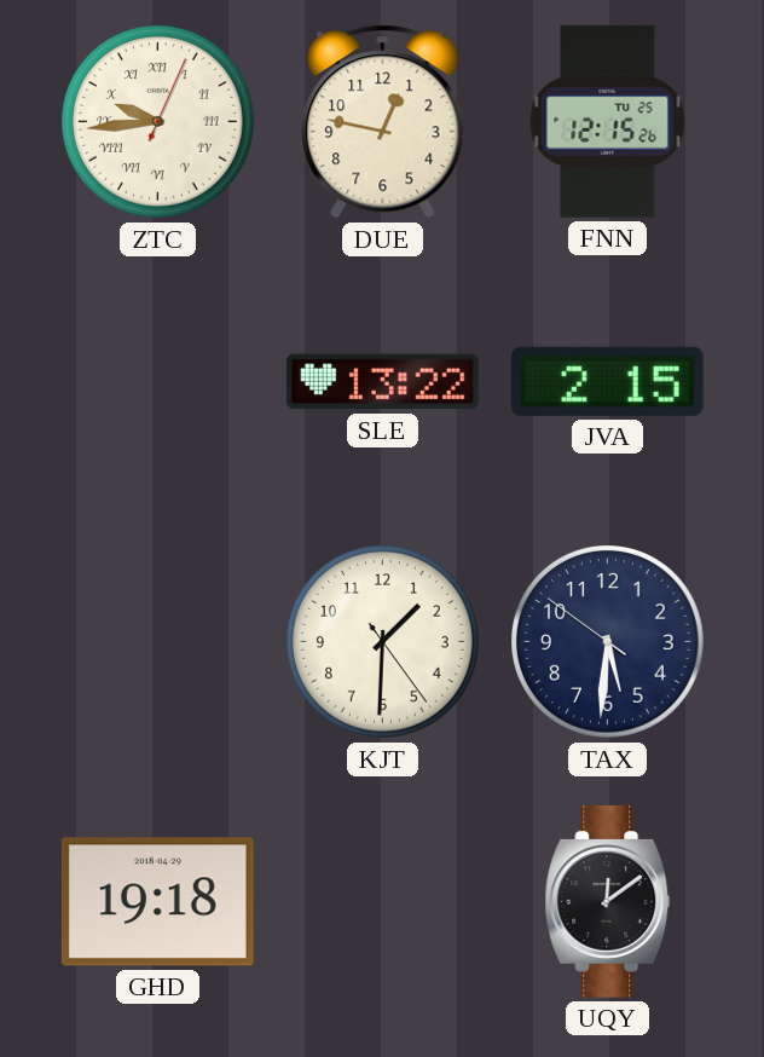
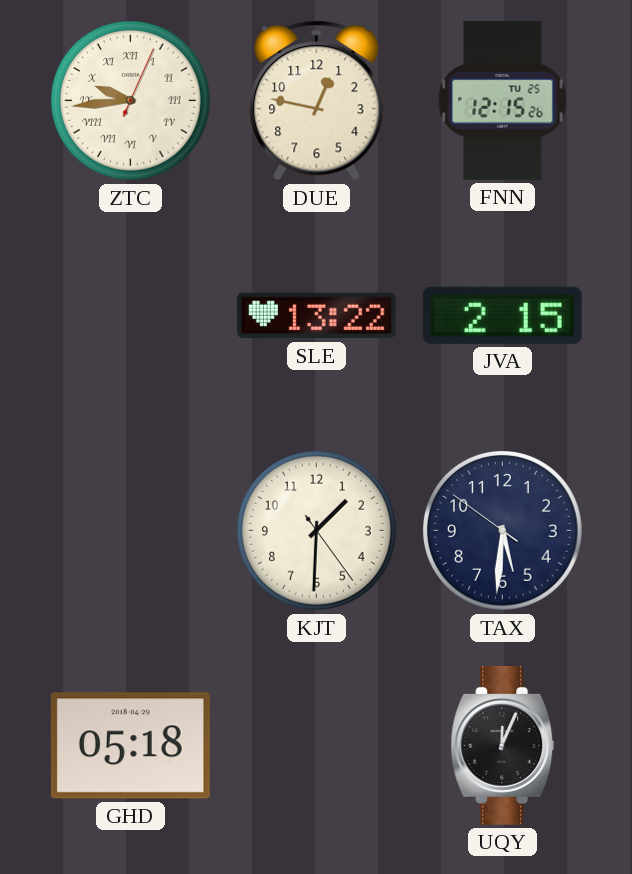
GHD: 19:18 -> 05:18 (130, 746)
UQY: 12:09 -> 12:04 (503, 745)
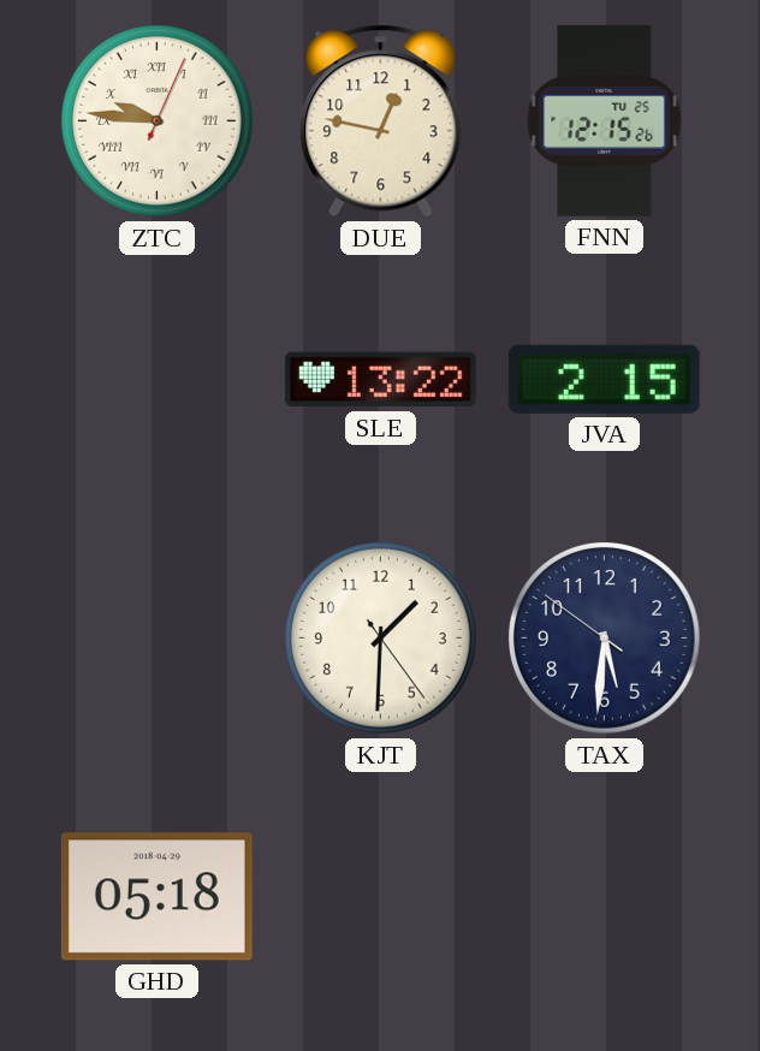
ZTC: 9:44 -> 9:46 (158, 121)
UQY: 12:04 -> none (503, 745)
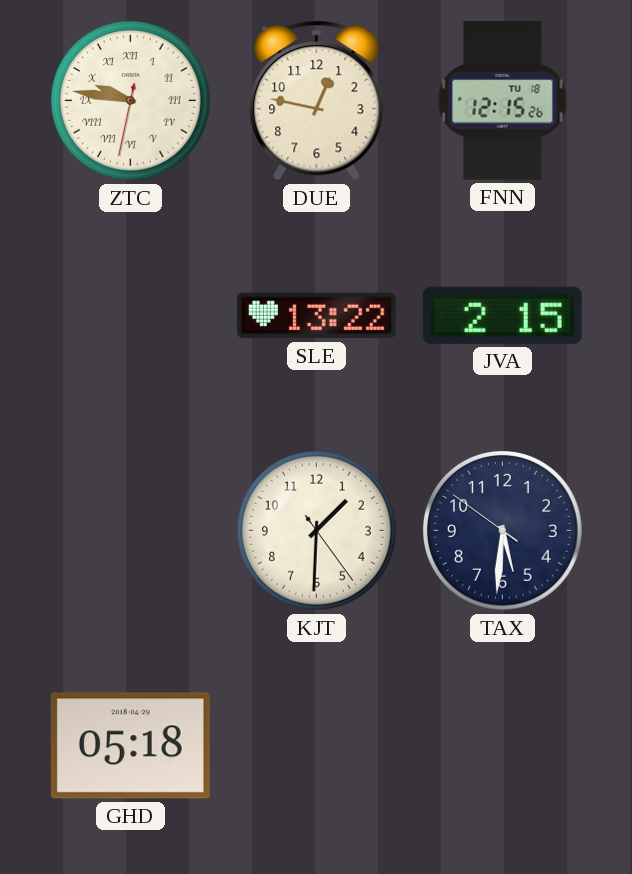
ZTC: 9:46:04 -> 9:46:32 (131, 101)
FNN date: TU 25 -> TU 18 (503, 100)
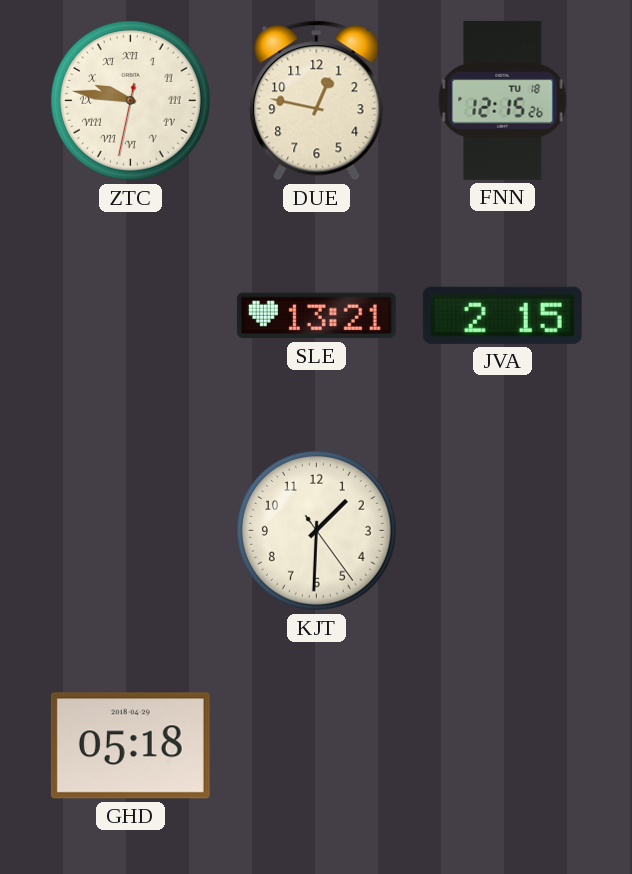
SLE: 13:22 -> 13:21 (316, 316)
TAX: 5:30 -> none (503, 531)
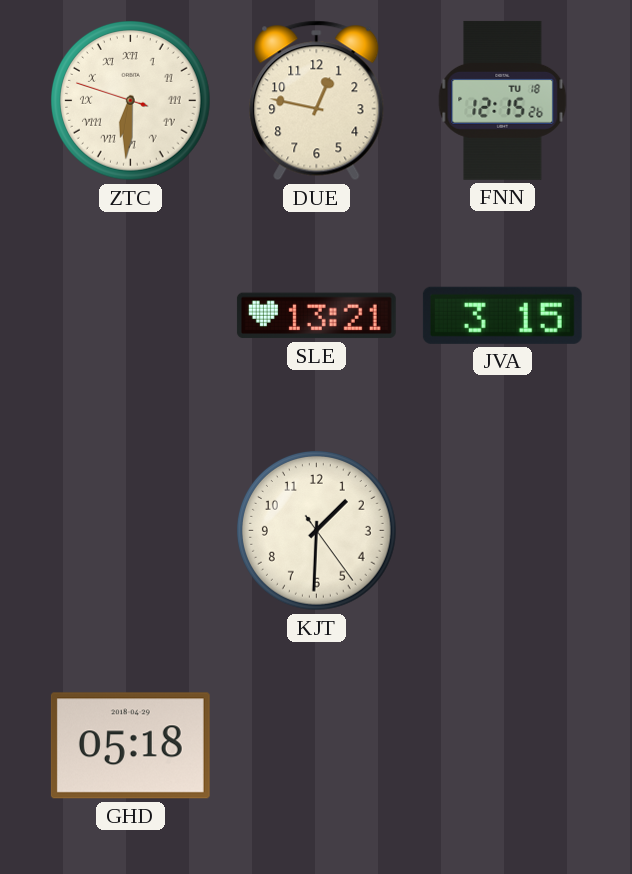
ZTC: 9:46 -> 6:30 (131, 101)
JVA: 2:15 -> 3:15 (502, 315)
